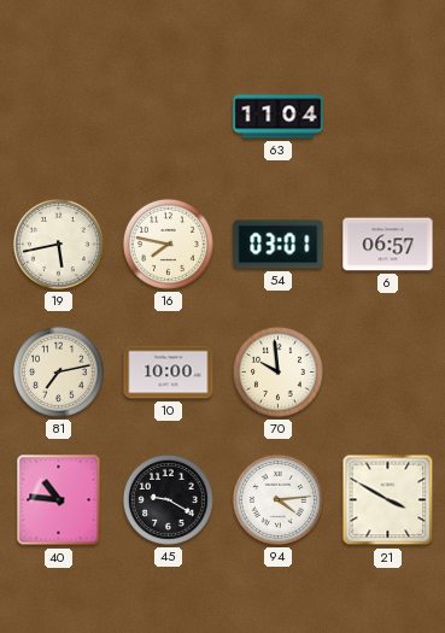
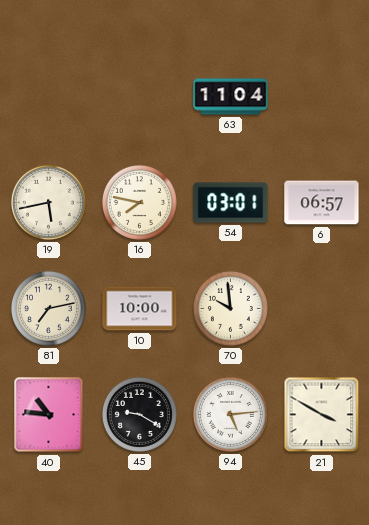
94: 4:14 -> 5:14 (230, 414)
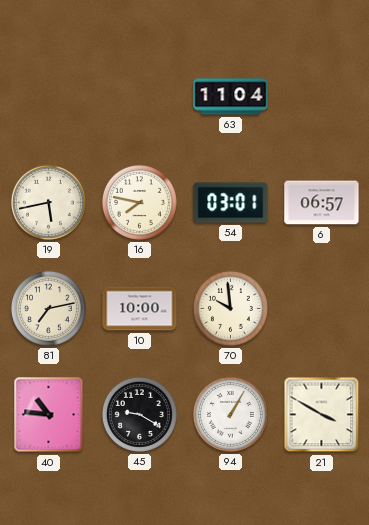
94: 5:14 -> 1:05 (230, 414)
